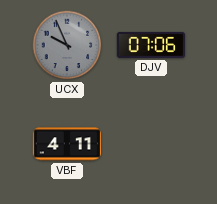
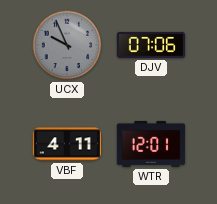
WTR: none -> 12:01 (150, 144)
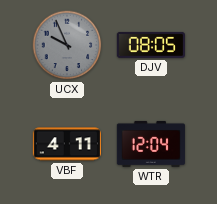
DJV: 07:06 -> 08:05 (150, 45)
WTR: 12:01 -> 12:04 (150, 144)
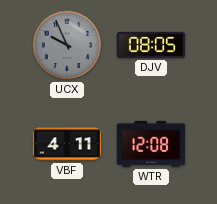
WTR: 12:04 -> 12:08 (150, 144)
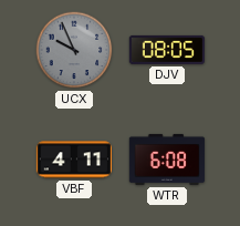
WTR: 12:08 -> 6:08 (166, 160)
